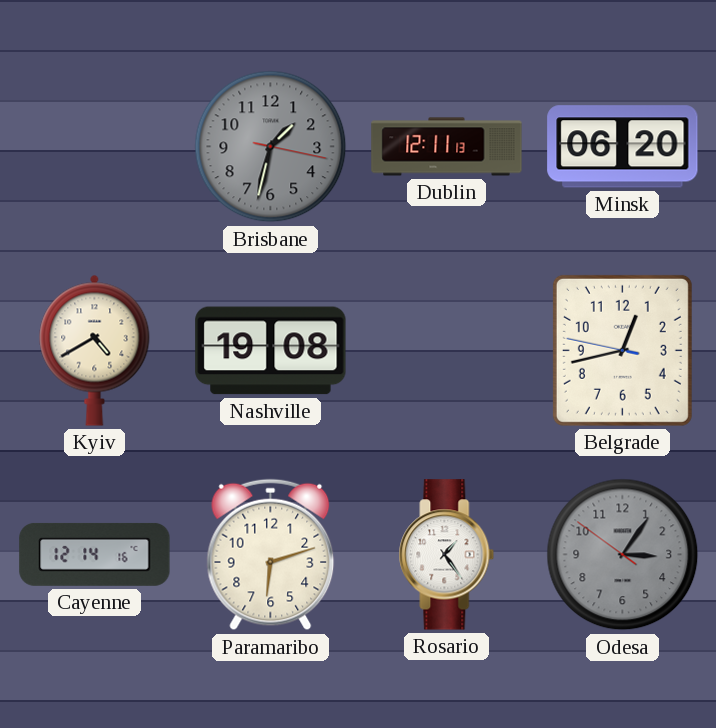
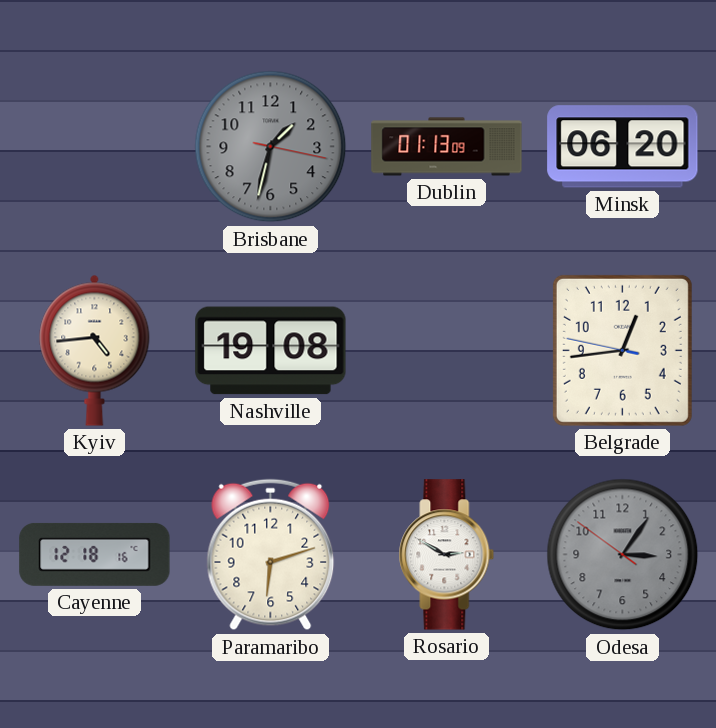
Dublin: 12:11 -> 01:13 (447, 147)
Kyiv: 4:40 -> 4:44 (95, 350)
Belgrade: 12:42 -> 12:43 (622, 350)
Cayenne: 12:14 -> 12:18 (95, 554)
Rosario: 1:24 -> 2:50 (447, 555)
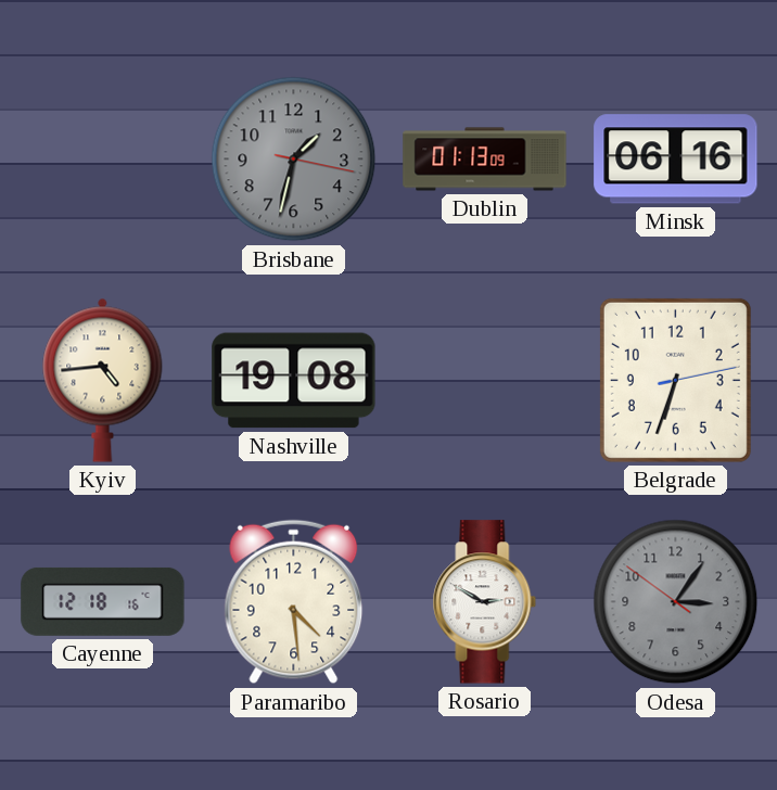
Minsk: 06:20 -> 06:16 (676, 160)
Belgrade: 12:43 -> 6:33 (675, 380)
Paramaribo: 6:12 -> 4:29 (294, 602)
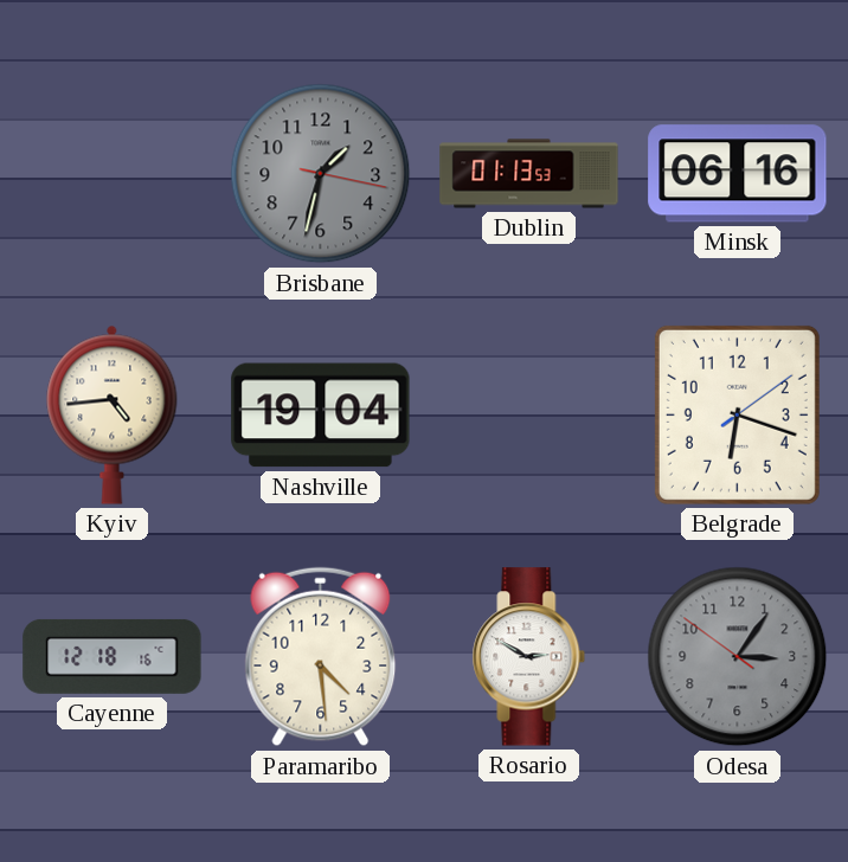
Dublin: 01:13:09 -> 01:13:53 (529, 174)
Nashville: 19:08 -> 19:04 (321, 416)
Belgrade: 6:33 -> 6:18 (737, 414)
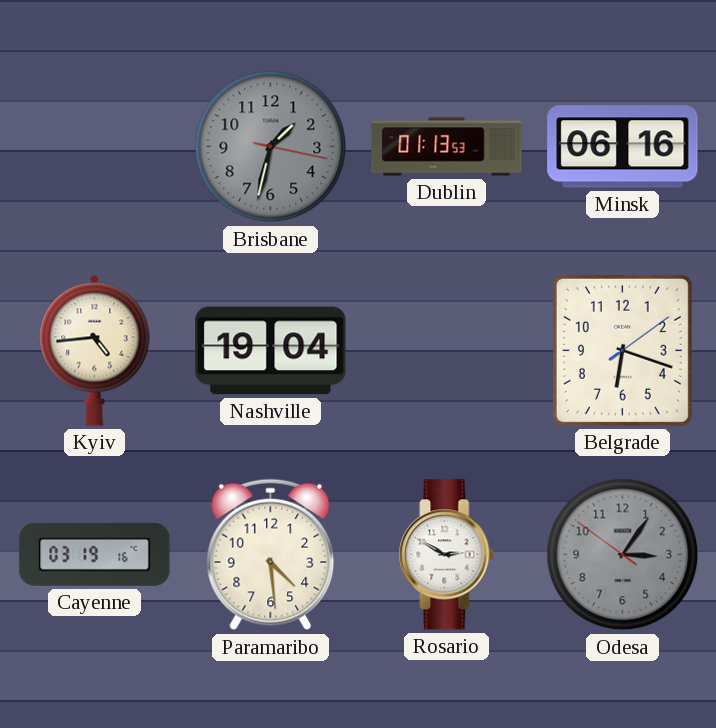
Cayenne: 12:18 -> 03:19 (95, 554)
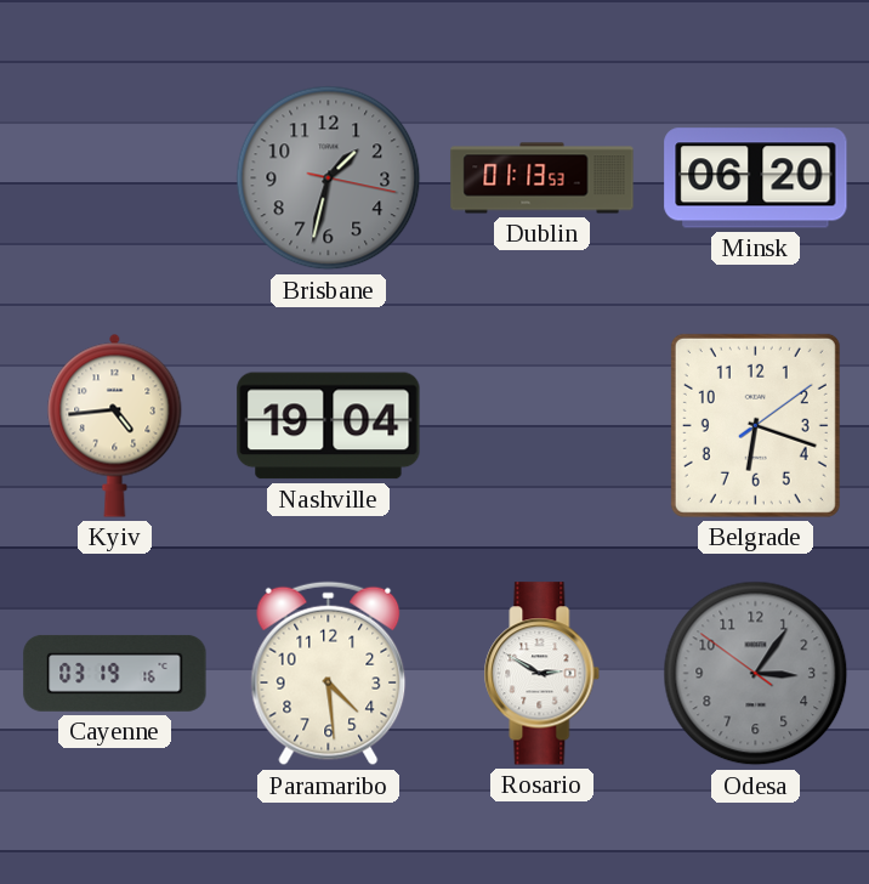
Minsk: 06:16 -> 06:20 (756, 178)
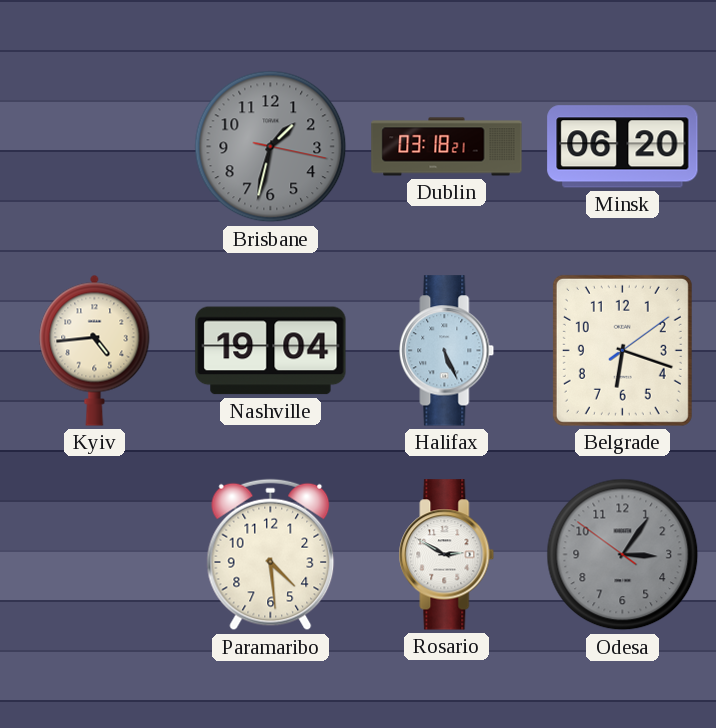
Dublin: 01:13 -> 03:18 (447, 147)
Halifax: none -> 5:26 (447, 351)
Cayenne: 03:19 -> none (115, 673)
